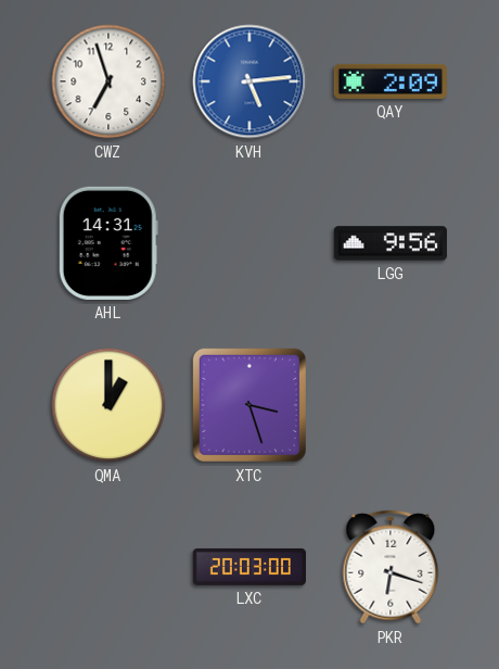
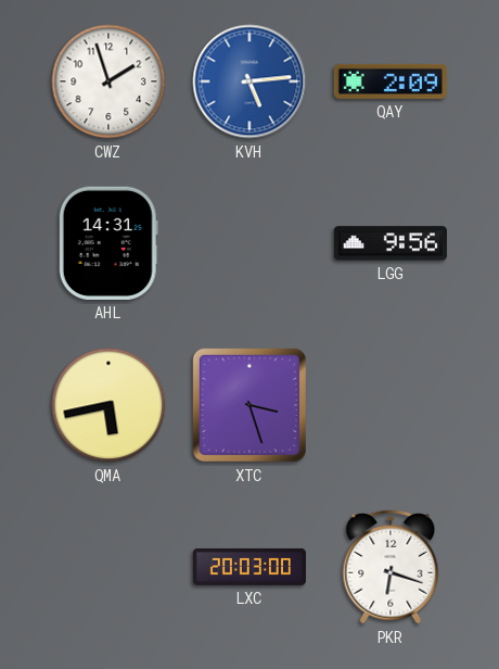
CWZ: 6:57 -> 1:57 (108, 81)
QMA: 1:00 -> 5:43 (108, 405)
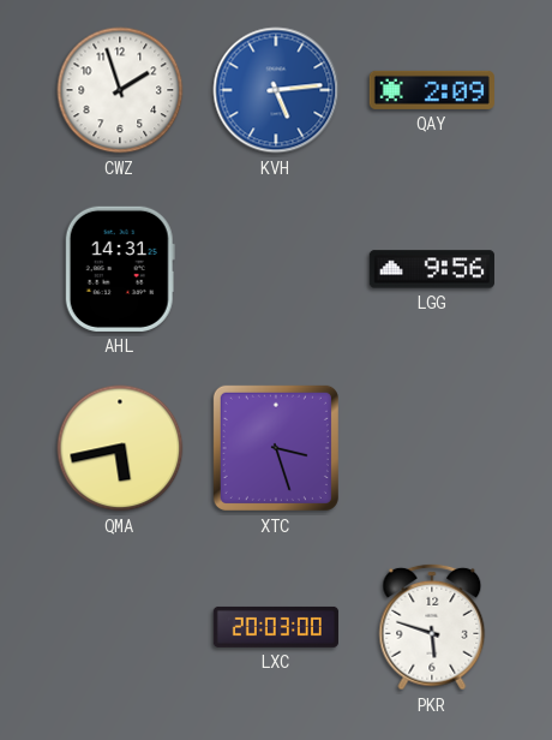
PKR: 6:18 -> 5:48 (432, 627)
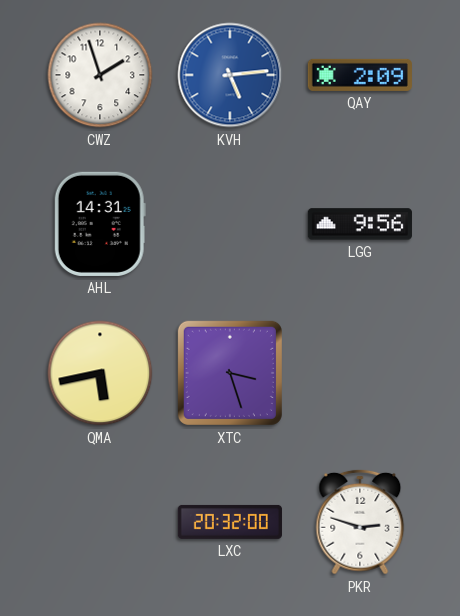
LXC: 20:03 -> 20:32 (230, 522)
PKR: 5:48 -> 2:48 (360, 522)
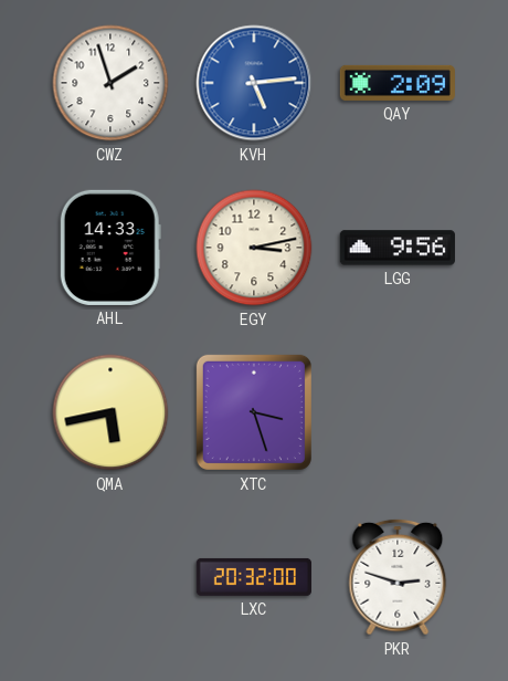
AHL: 14:31 -> 14:33 (110, 248)
EGY: none -> 3:13 (254, 248)
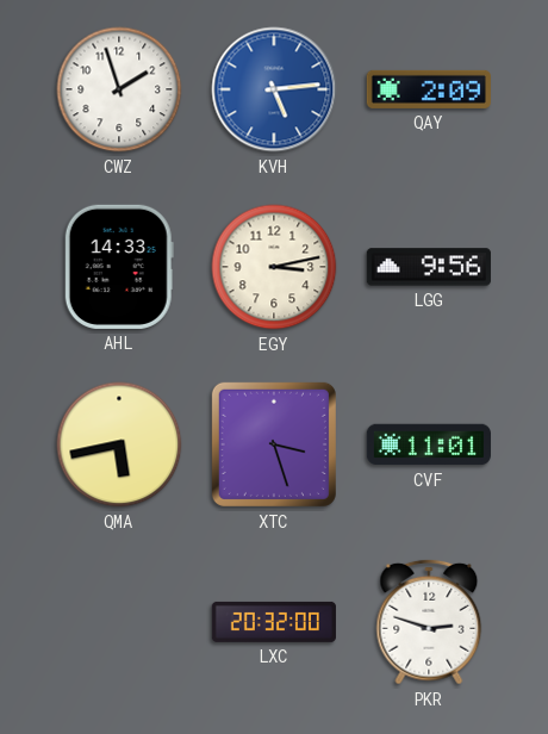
CVF: none -> 11:01 (429, 444)
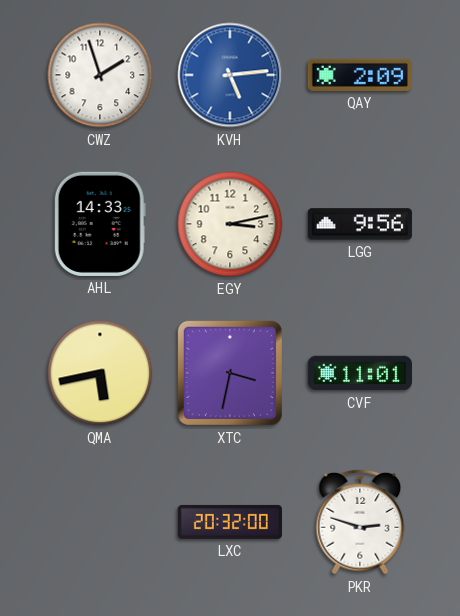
XTC: 3:27 -> 3:32 (230, 373)
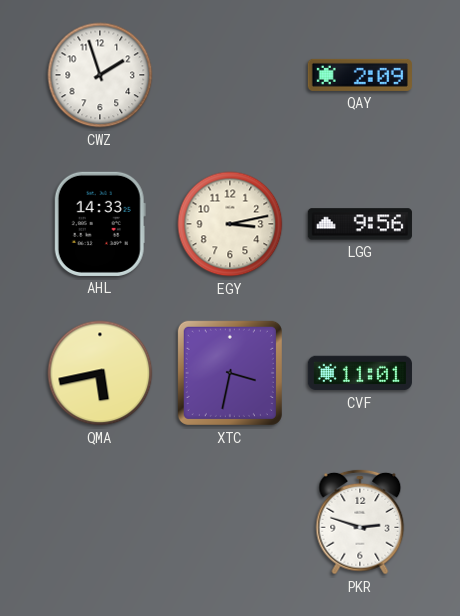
KVH: 5:14 -> none (230, 75)
LXC: 20:32 -> none (230, 522)
